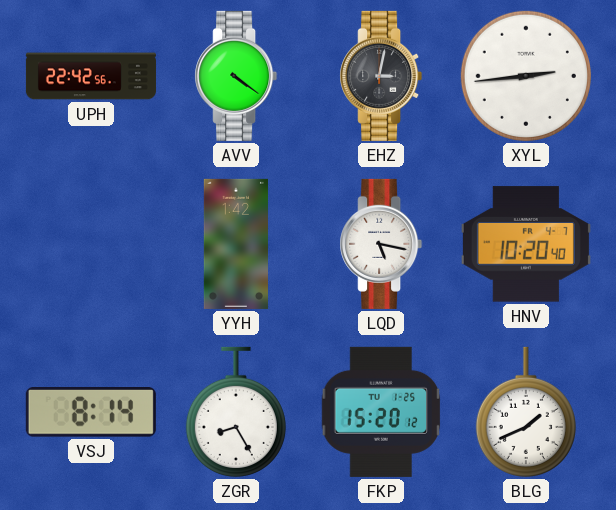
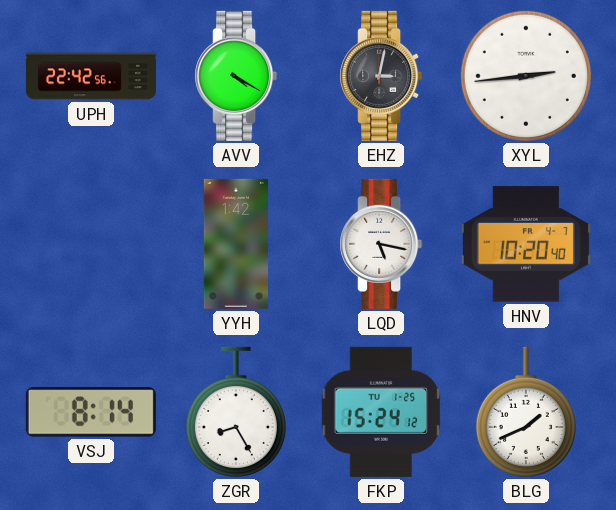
AVV: 4:21 -> 4:20 (236, 76)
FKP: 15:20 -> 15:24 (381, 412)
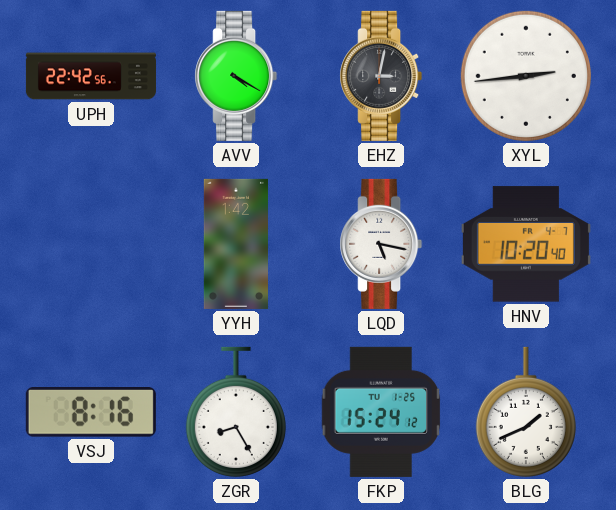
VSJ: 8:14 -> 8:16 (91, 412)
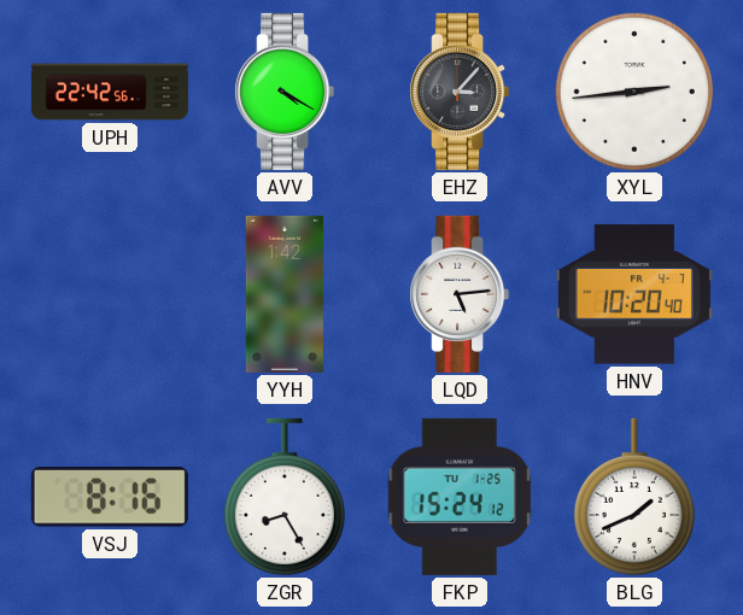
EHZ: 3:02 -> 3:07 (460, 92)
LQD: 5:17 -> 5:14 (460, 294)
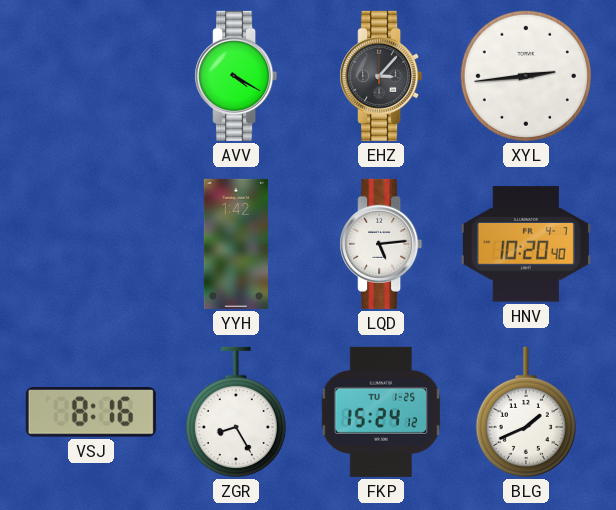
UPH: 22:42 -> none (110, 92)
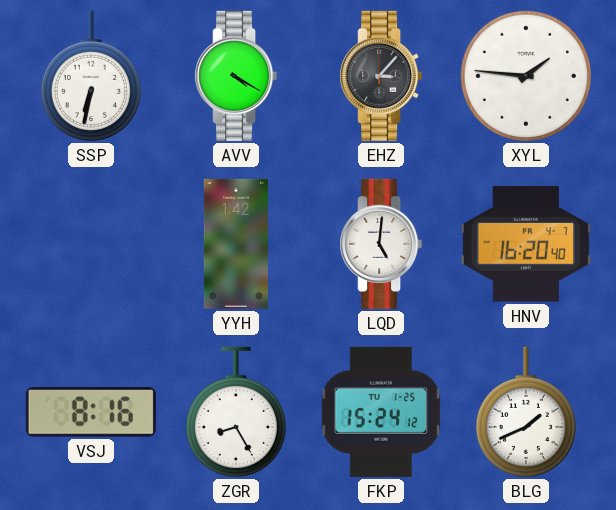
SSP: none -> 6:32 (91, 76)
XYL: 2:44 -> 1:46 (526, 76)
LQD: 5:14 -> 5:01 (381, 244)
HNV: 10:20 -> 16:20 (526, 244)
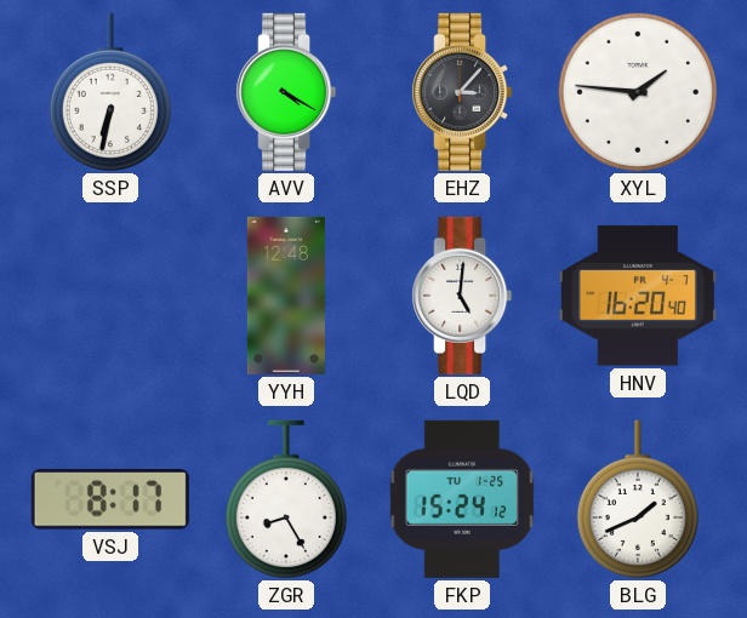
YYH: 1:42 -> 12:48 (286, 296)
VSJ: 8:16 -> 8:17 (110, 499)
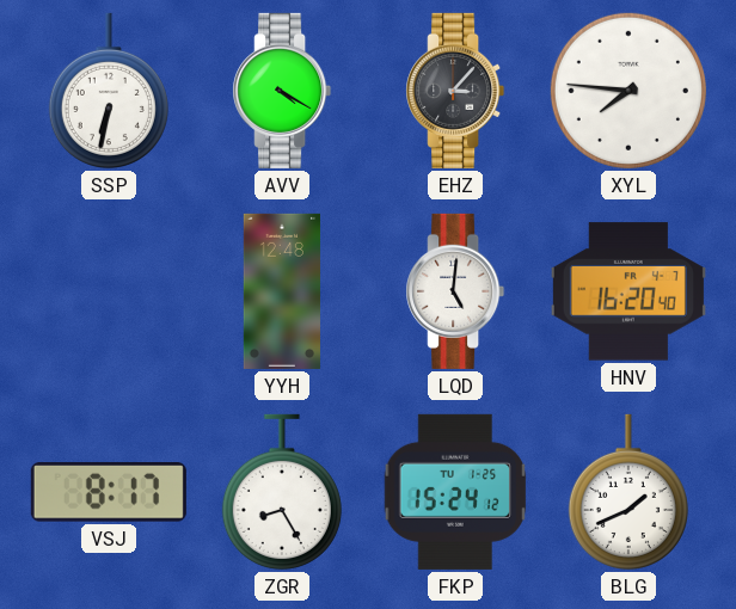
XYL: 1:46 -> 7:46 (628, 91)
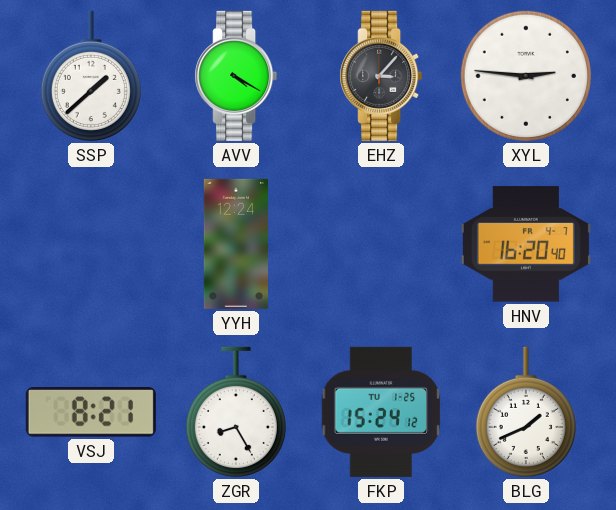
SSP: 6:32 -> 1:38 (91, 76)
XYL: 7:46 -> 2:46 (526, 76)
YYH: 12:48 -> 12:24 (236, 244)
LQD: 5:01 -> none (455, 291)
VSJ: 8:17 -> 8:21 (91, 412)
